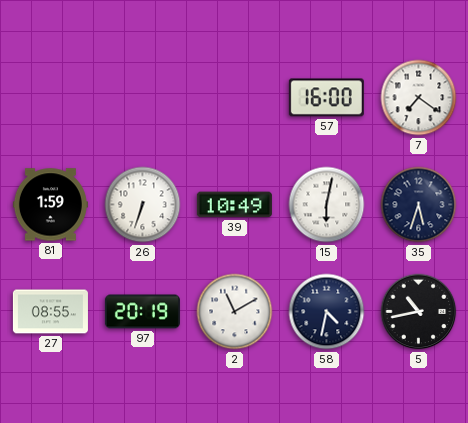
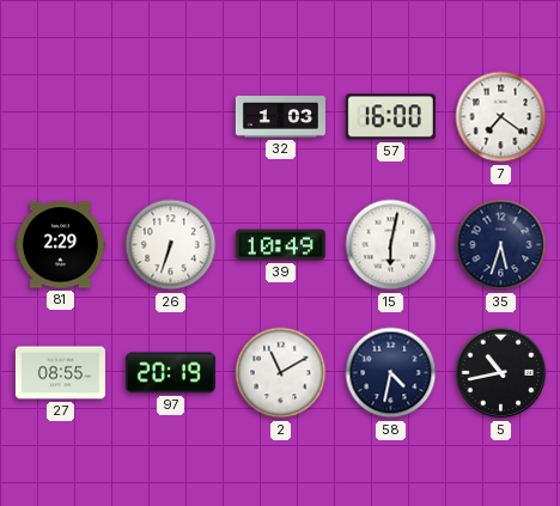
32: none -> 1:03 (280, 117)
81: 1:59 -> 2:29 (60, 245)
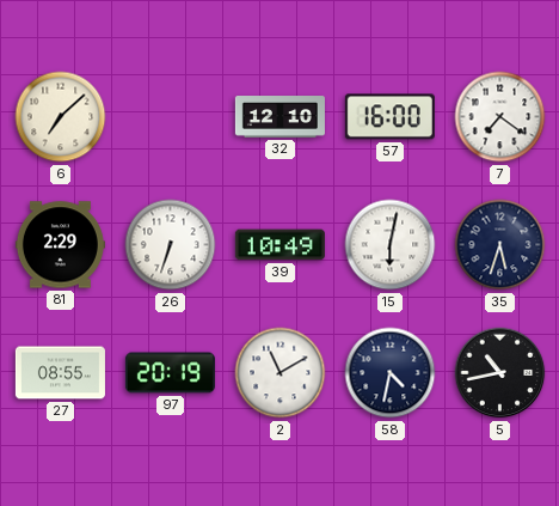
6: none -> 7:08 (61, 117)
32: 1:03 -> 12:10 (279, 117)
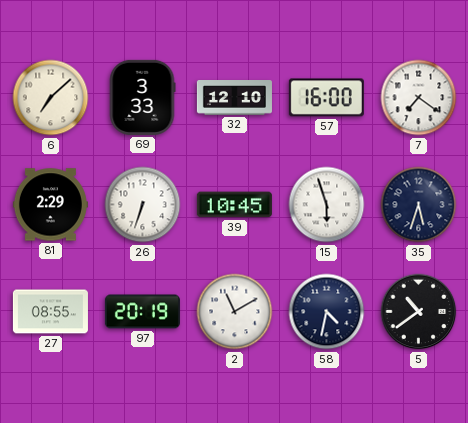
69: none -> 3:33 (142, 97)
39: 10:49 -> 10:45 (234, 205)
15: 6:02 -> 5:57 (327, 205)
5: 10:43 -> 10:39 (419, 312)
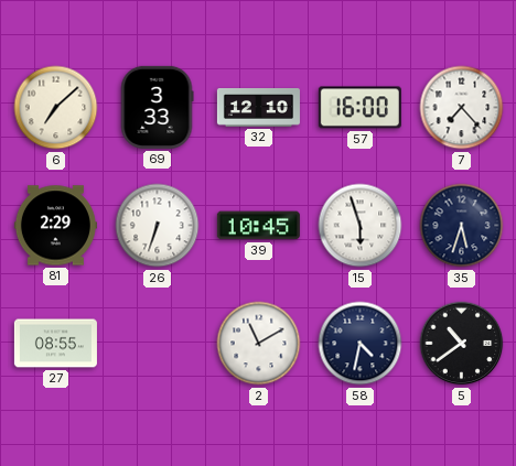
7: 7:21 -> 7:23 (462, 108)
97: 20:19 -> none (142, 312)
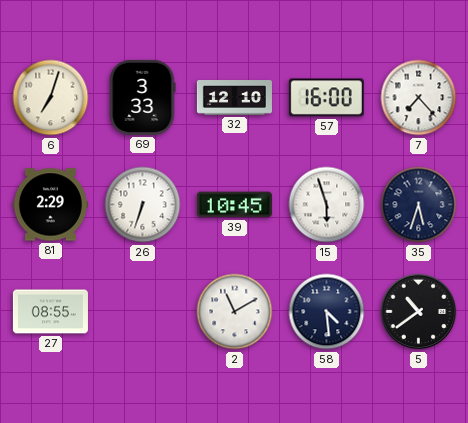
6: 7:08 -> 7:03 (51, 98)
58: 4:32 -> 4:29 (327, 312)
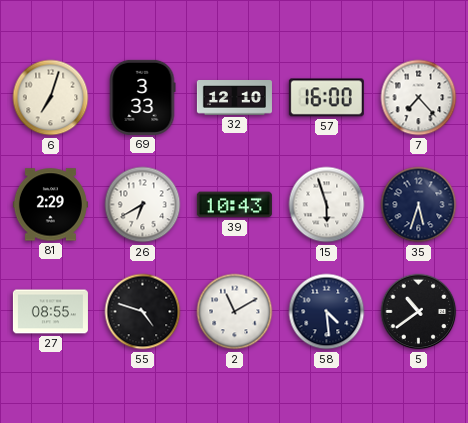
26: 6:33 -> 6:40 (143, 205)
39: 10:45 -> 10:43 (234, 205)
55: none -> 4:48 (143, 312)
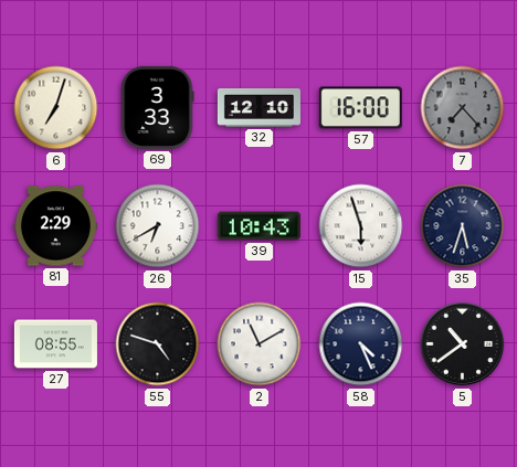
7 dial: white -> grey (463, 108)
58: 4:29 -> 4:26 (361, 344)
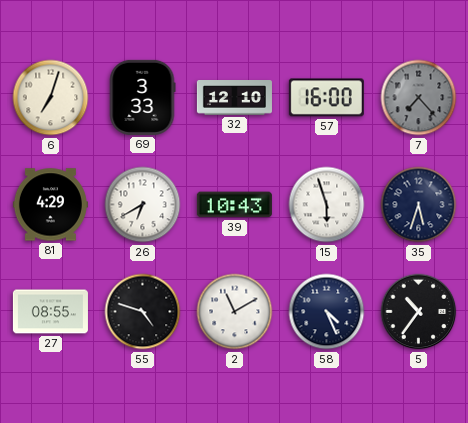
81: 2:29 -> 4:29 (50, 205)
5: 10:39 -> 10:36 (419, 312)
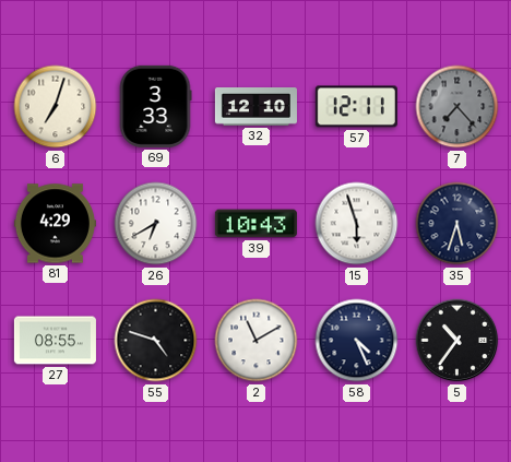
57: 16:00 -> 12:11 (356, 107)
